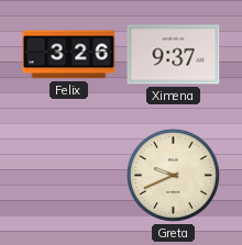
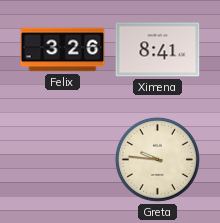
Ximena: 9:37 -> 8:41 (158, 50)
Greta: 9:41 -> 9:46 (157, 159)
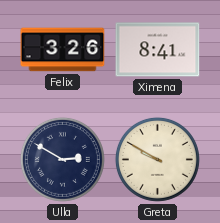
Ulla: none -> 2:50 (62, 159)
Greta: 9:46 -> 9:50 (157, 159)
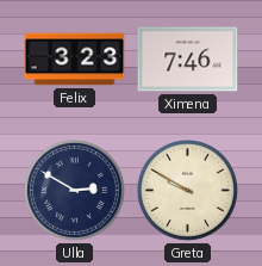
Felix: 3:26 -> 3:23 (75, 60)
Ximena: 8:41 -> 7:46 (188, 60)
